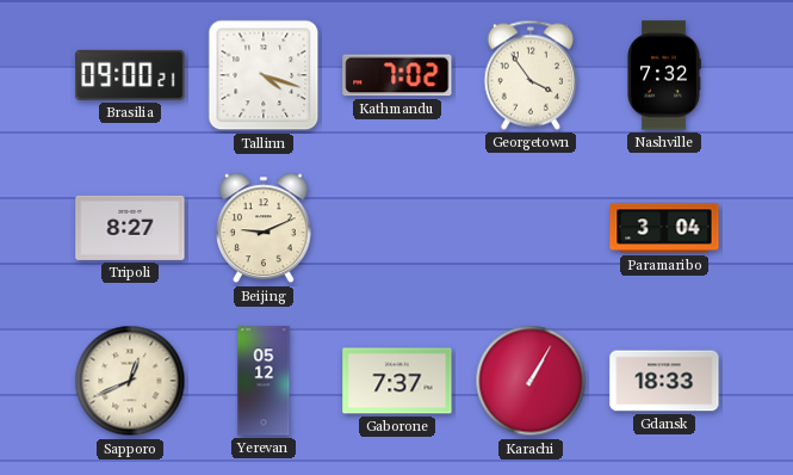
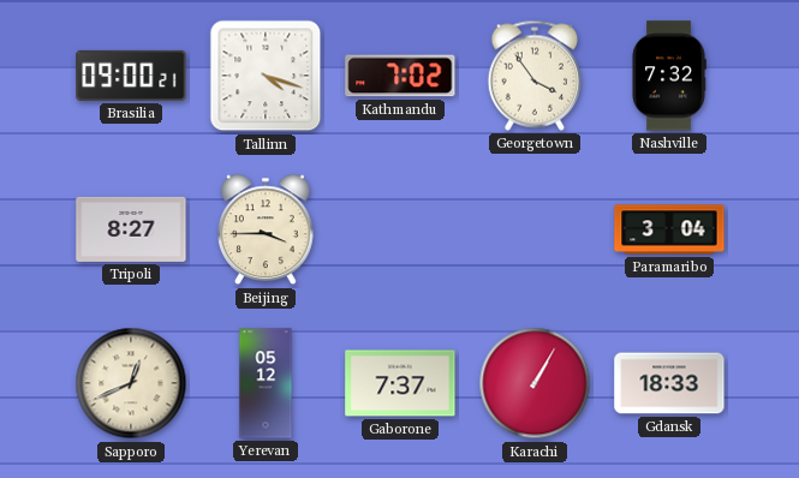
Beijing: 9:11 -> 3:45 (267, 229)
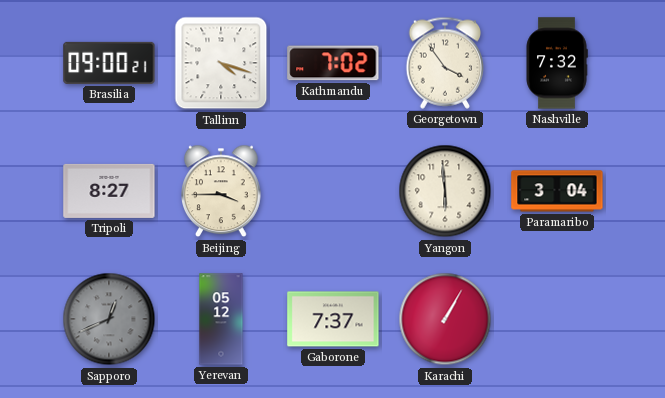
Yangon: none -> 5:59 (445, 191)
Sapporo dial: cream -> grey (109, 319)
Gdansk: 18:33 -> none (669, 383)
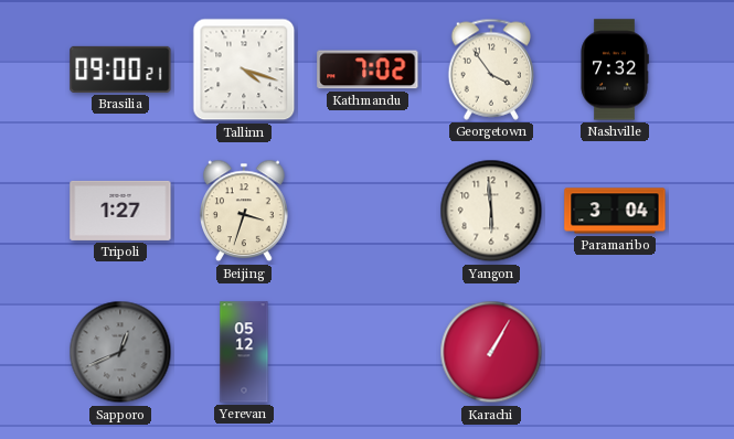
Tripoli: 8:27 -> 1:27 (120, 211)
Beijing: 3:45 -> 3:33 (245, 211)
Gaborone: 7:37 -> none (333, 319)
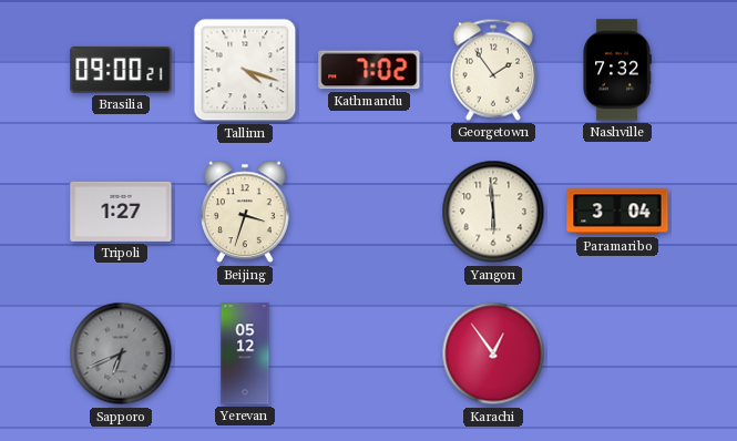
Georgetown: 3:54 -> 1:54 (493, 70)
Sapporo: 12:41 -> 6:41 (121, 353)
Karachi: 1:05 -> 12:54 (493, 353)
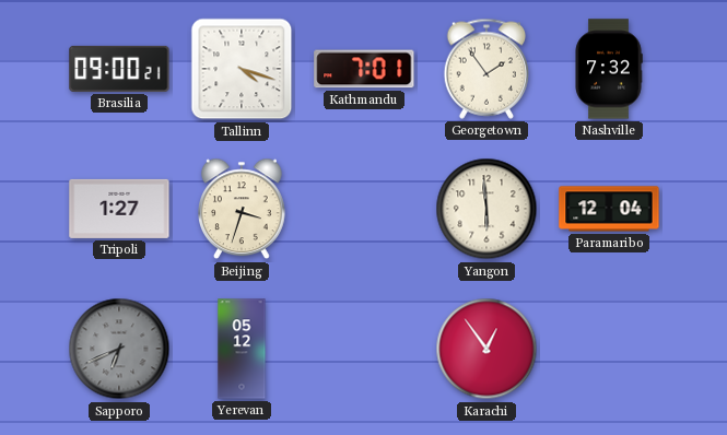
Kathmandu: 7:02 -> 7:01 (364, 69)
Paramaribo: 3:04 -> 12:04 (609, 209)
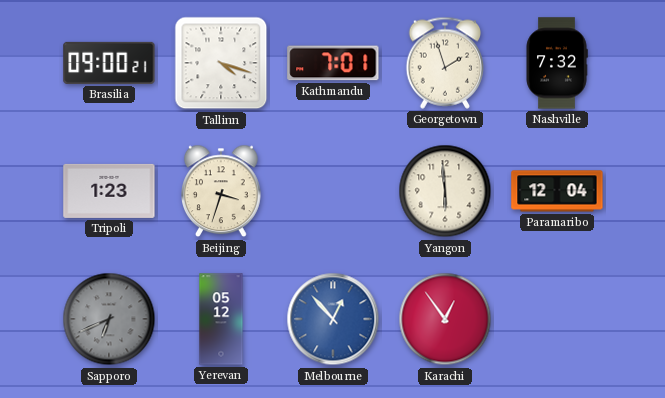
Georgetown: 1:54 -> 1:57 (445, 63)
Tripoli: 1:27 -> 1:23 (109, 191)
Melbourne: none -> 12:53 (333, 319)
